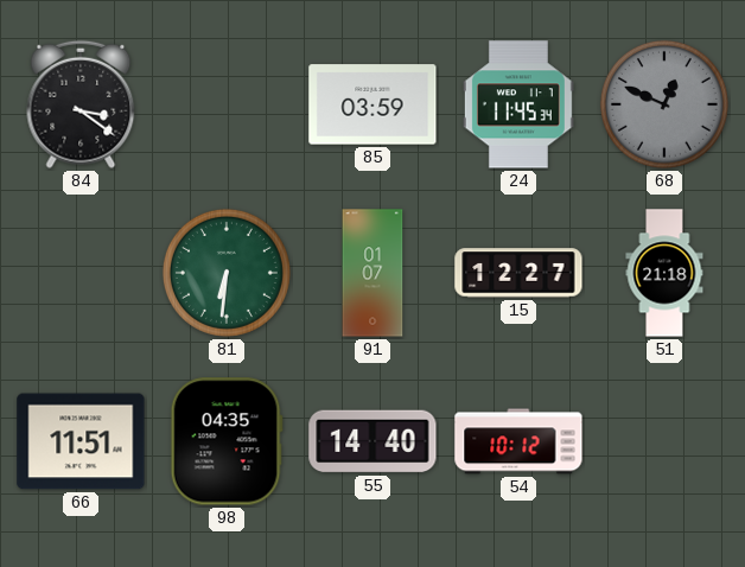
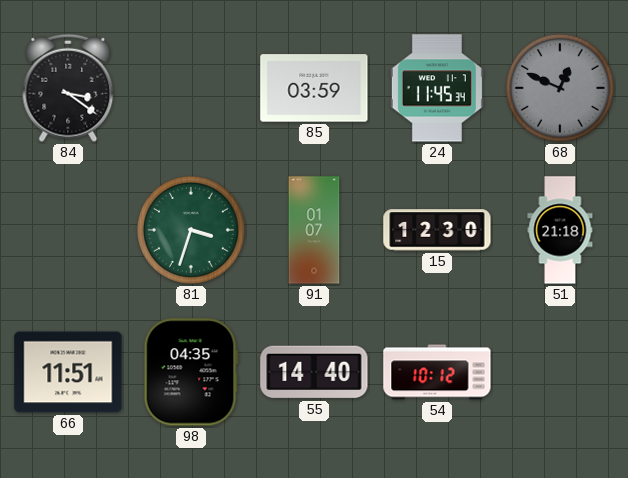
81: 6:31 -> 3:33 (191, 230)
15: 12:27 -> 12:30 (437, 230)
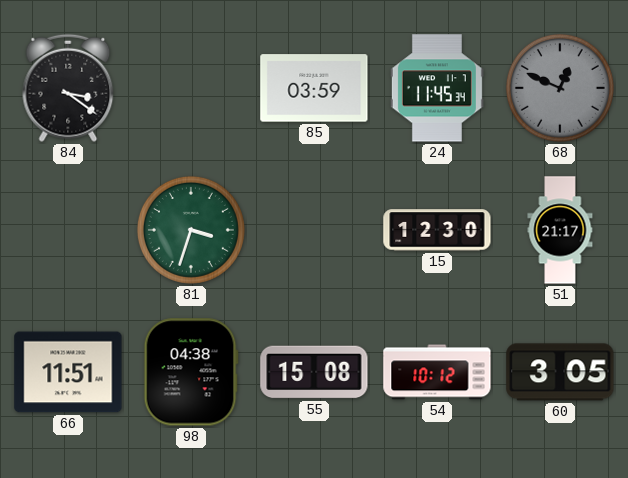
91: 01:07 -> none (314, 230)
51: 21:18 -> 21:17 (560, 230)
98: 04:35 -> 04:38 (191, 372)
55: 14:40 -> 15:08 (314, 372)
60: none -> 3:05 (560, 372)
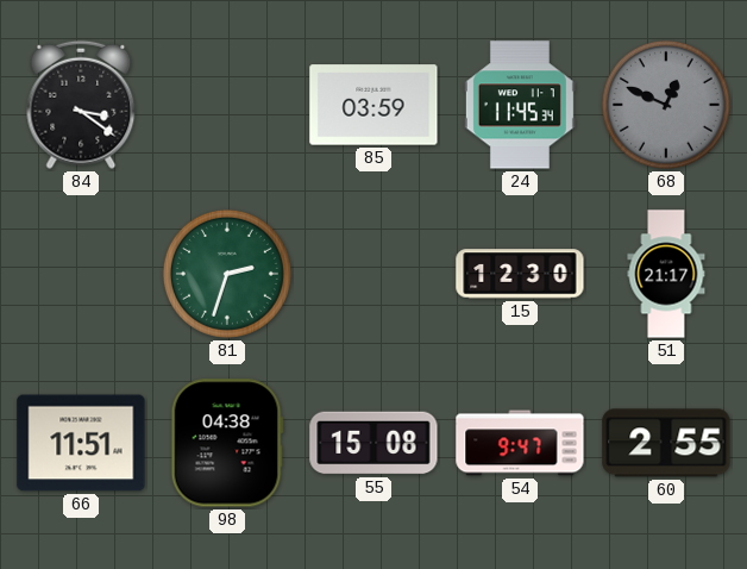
81: 3:33 -> 2:33 (227, 274)
54: 10:12 -> 9:47 (520, 443)
60: 3:05 -> 2:55 (666, 443)
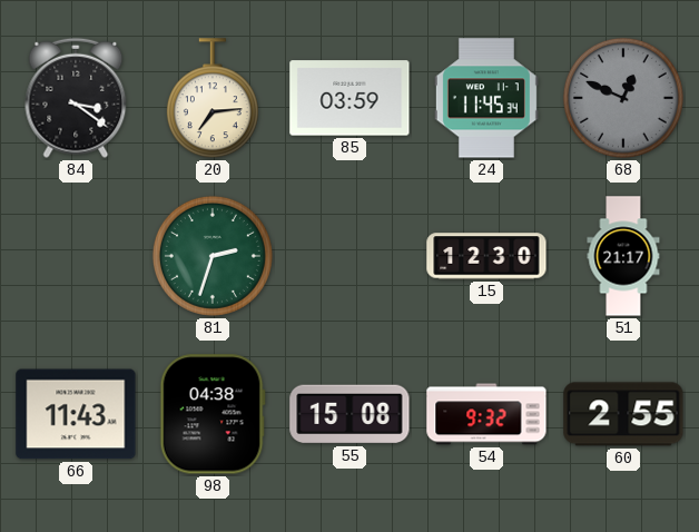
20: none -> 7:14 (213, 99)
66: 11:51 -> 11:43 (76, 414)
54: 9:47 -> 9:32 (486, 414)
